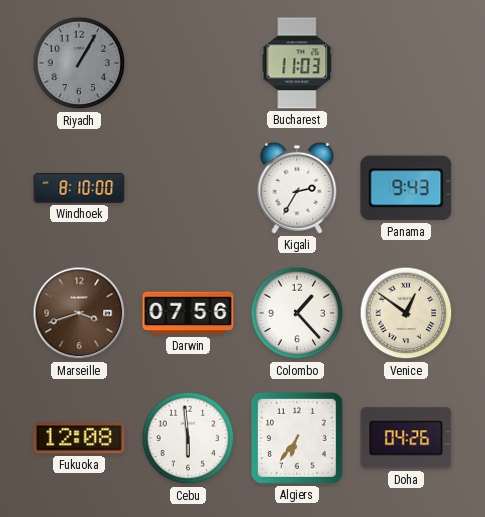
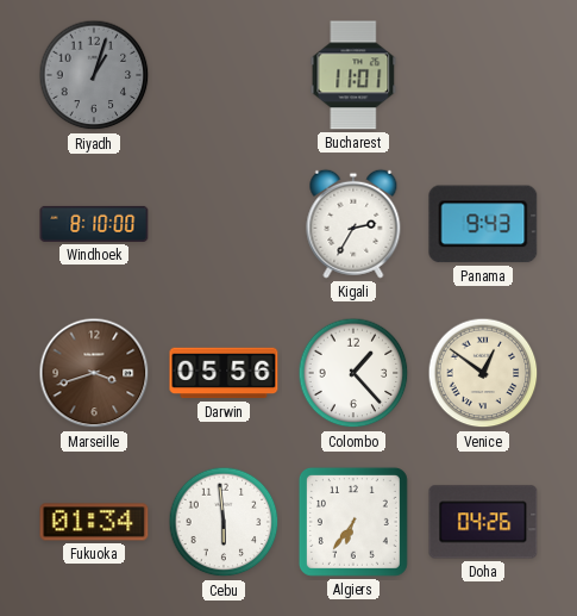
Riyadh: 1:05 -> 1:03 (94, 75)
Bucharest: 11:03 -> 11:01 (353, 75)
Darwin: 07:56 -> 05:56 (224, 373)
Fukuoka: 12:08 -> 01:34 (94, 522)
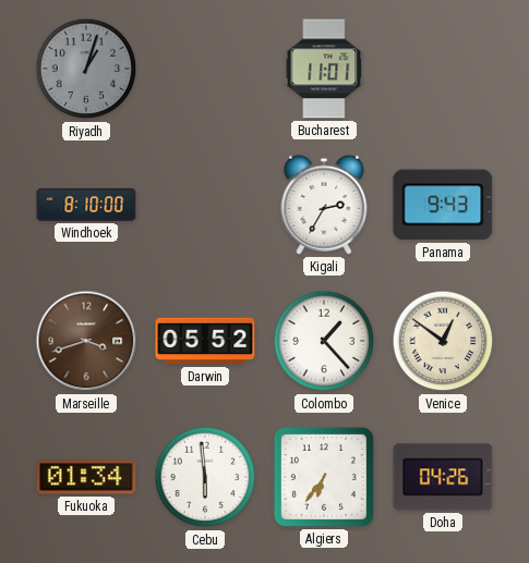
Darwin: 05:56 -> 05:52 (205, 341)
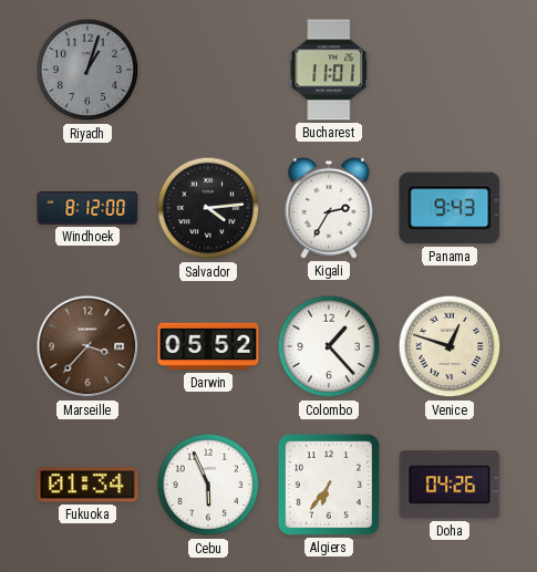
Windhoek: 8:10 -> 8:12 (87, 208)
Salvador: none -> 4:14 (208, 208)
Marseille: 3:42 -> 3:37 (87, 346)
Venice: 12:51 -> 12:48 (450, 346)
Cebu: 5:59 -> 5:56 (208, 485)
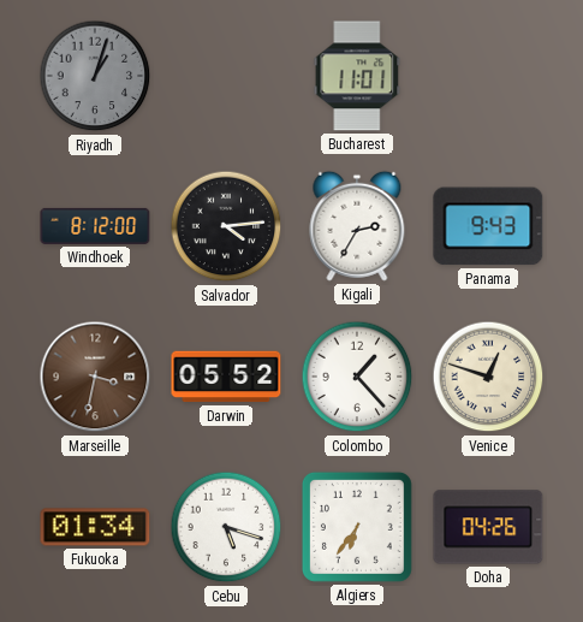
Marseille: 3:37 -> 3:32 (95, 377)
Cebu: 5:56 -> 5:18 (226, 527)
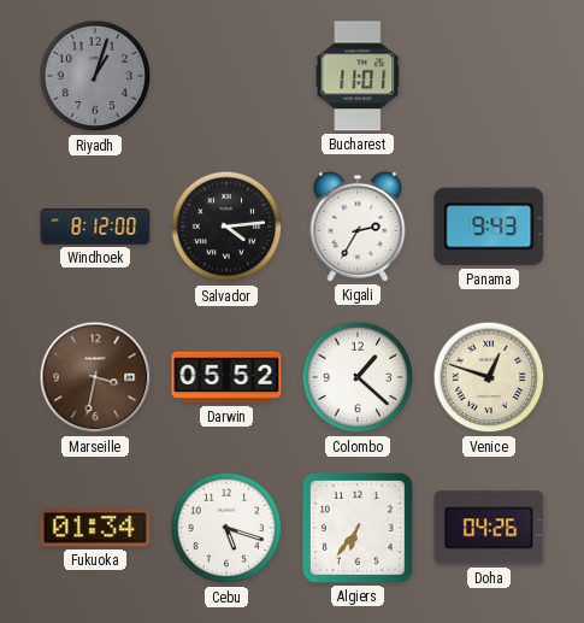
Colombo: 1:23 -> 1:22 (358, 377)
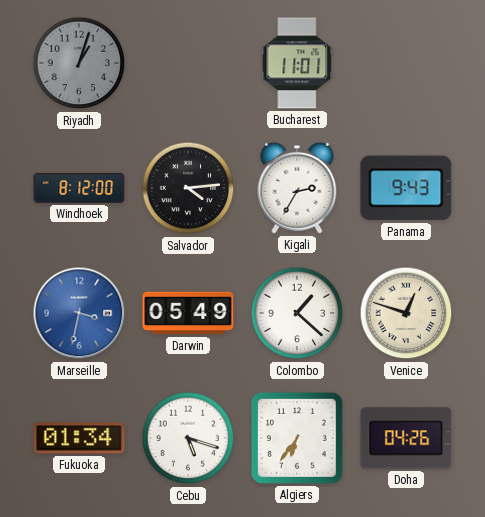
Marseille dial: brown -> blue (79, 313)
Darwin: 05:52 -> 05:49 (188, 313)
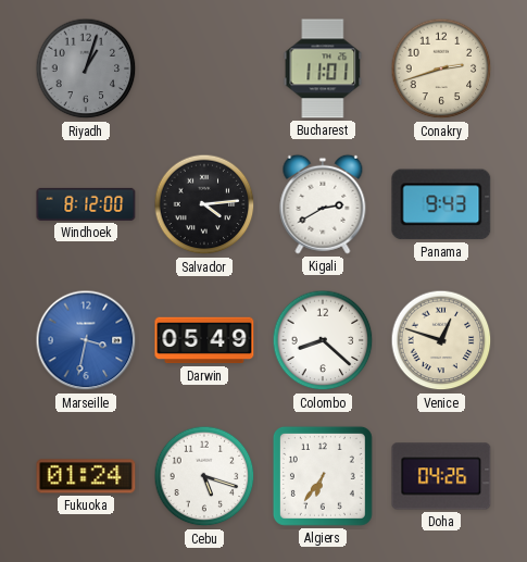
Conakry: none -> 2:42 (441, 68)
Kigali: 2:35 -> 2:40 (323, 204)
Colombo: 1:22 -> 8:22 (323, 340)
Fukuoka: 01:34 -> 01:24 (86, 476)
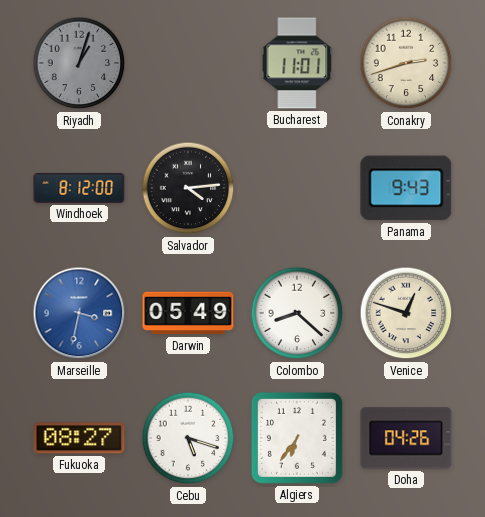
Kigali: 2:40 -> none (323, 204)
Fukuoka: 01:24 -> 08:27 (79, 438)
